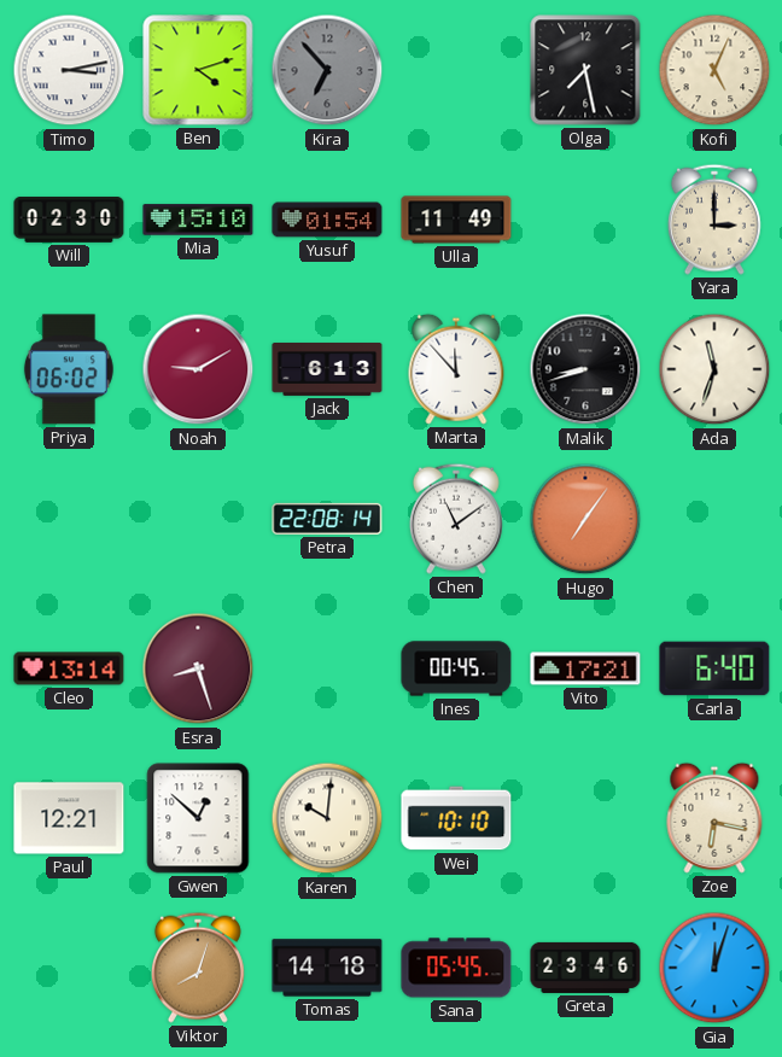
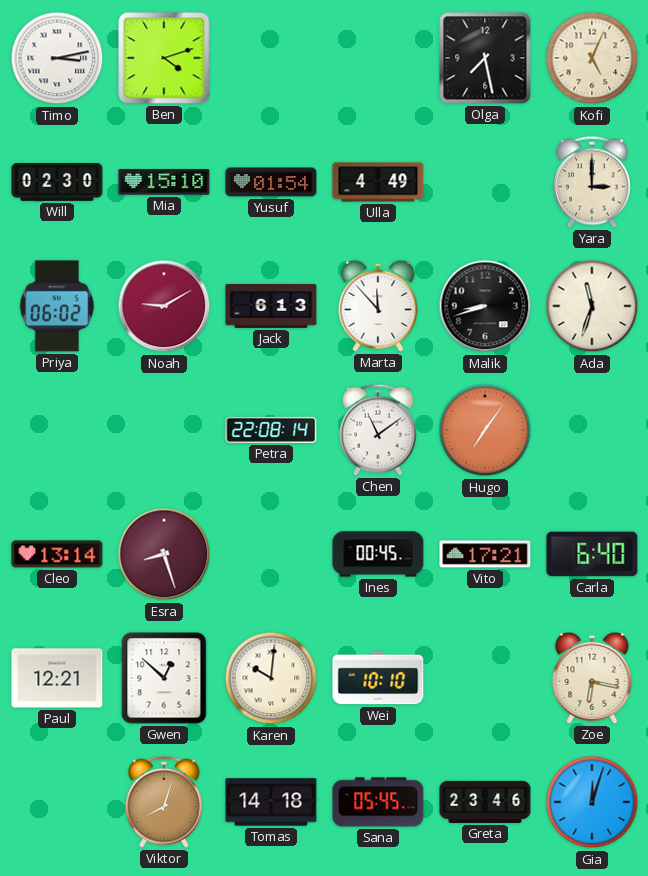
Kira: 6:53 -> none (327, 70)
Ulla: 11:49 -> 4:49 (378, 182)
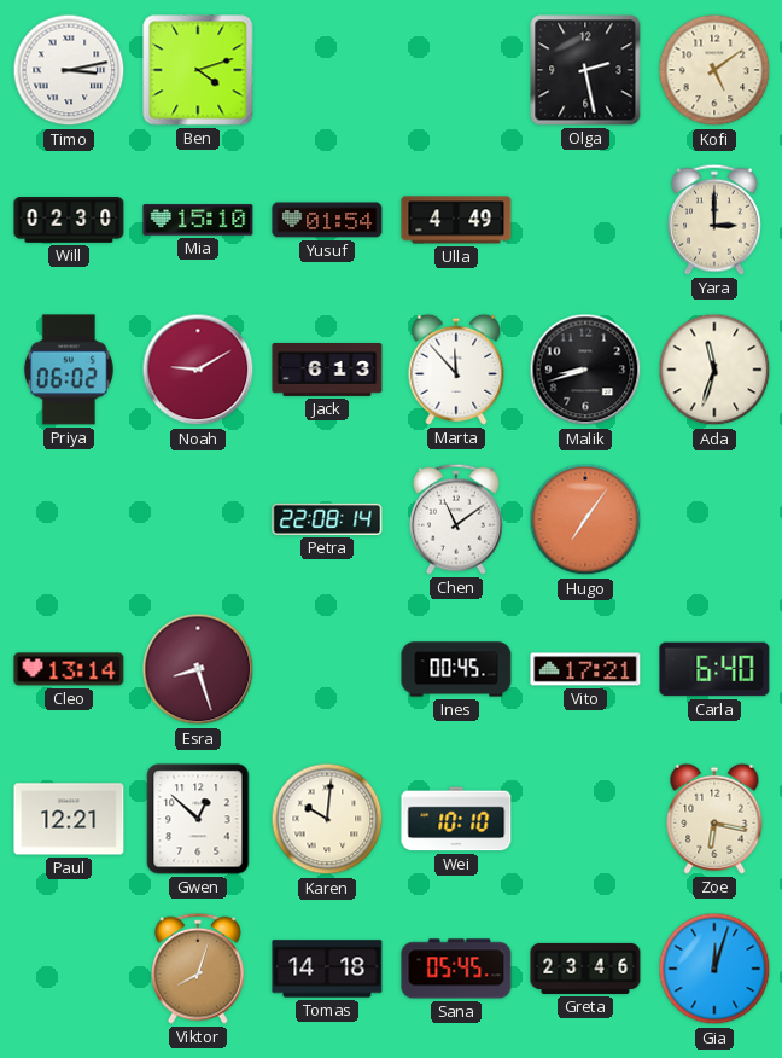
Olga: 7:28 -> 2:28 (585, 70)
Kofi: 5:04 -> 5:09 (714, 70)
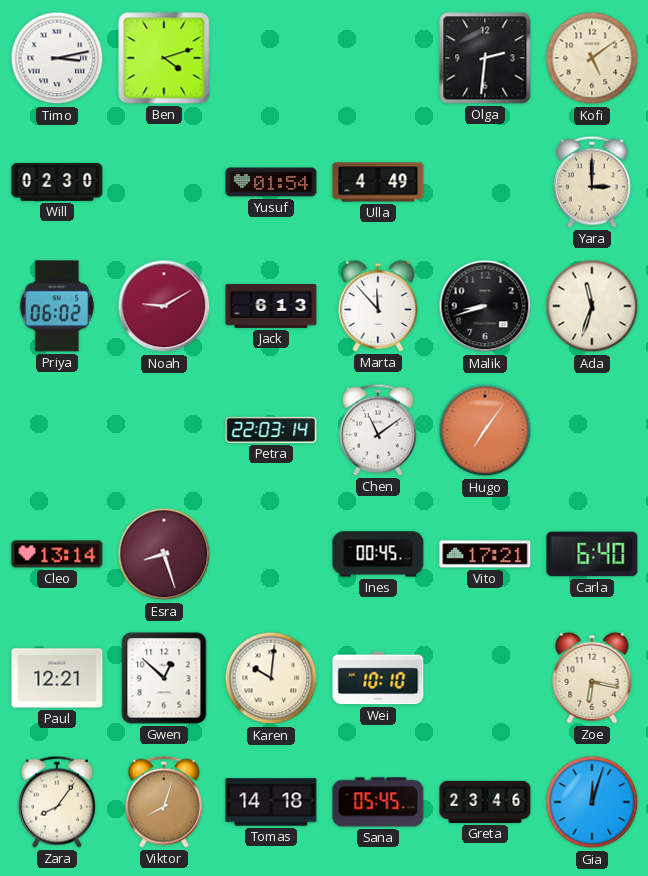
Olga: 2:28 -> 2:31 (485, 58)
Mia: 15:10 -> none (198, 220)
Petra: 22:08 -> 22:03 (271, 430)
Zara: none -> 8:06 (57, 802)
